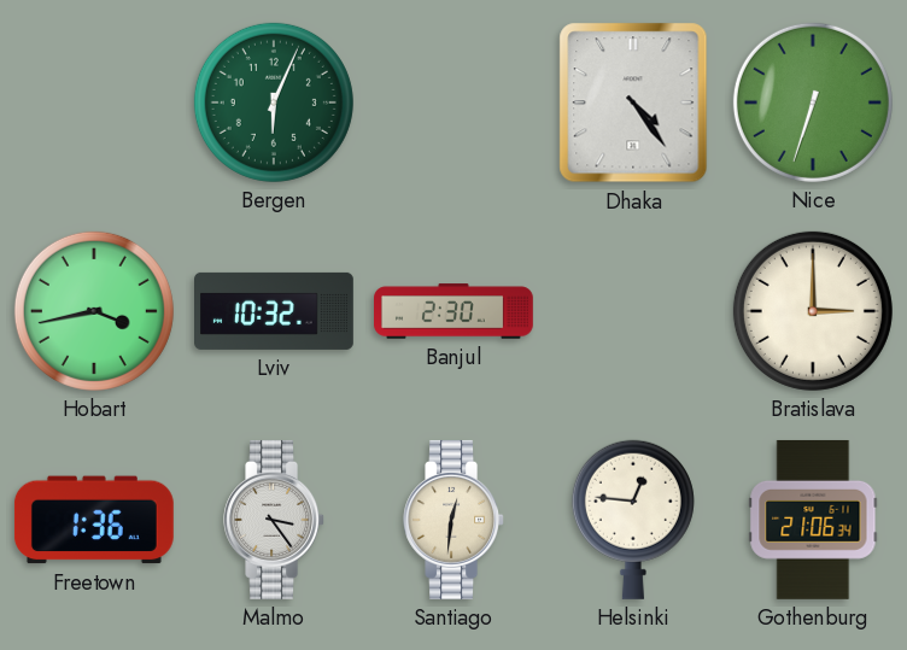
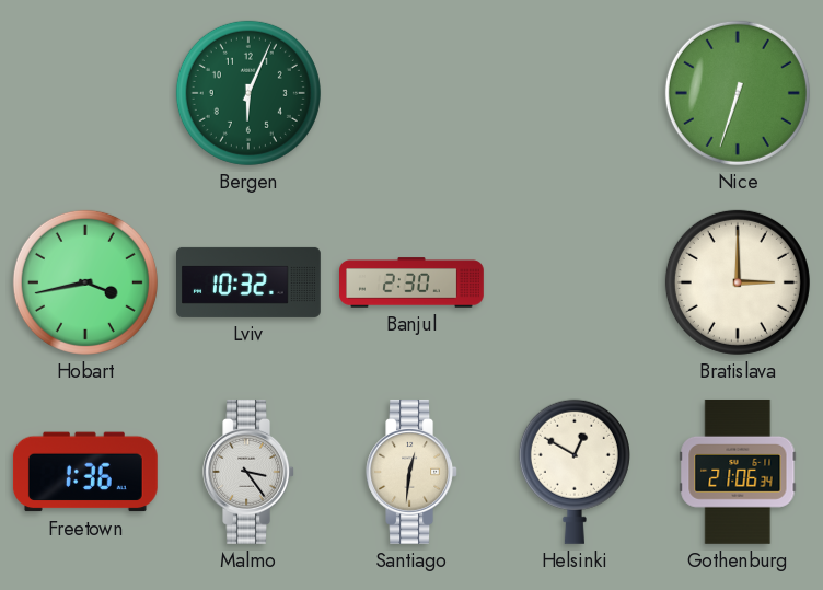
Dhaka: 4:24 -> none (633, 103)
Helsinki: 12:46 -> 12:50 (575, 472)
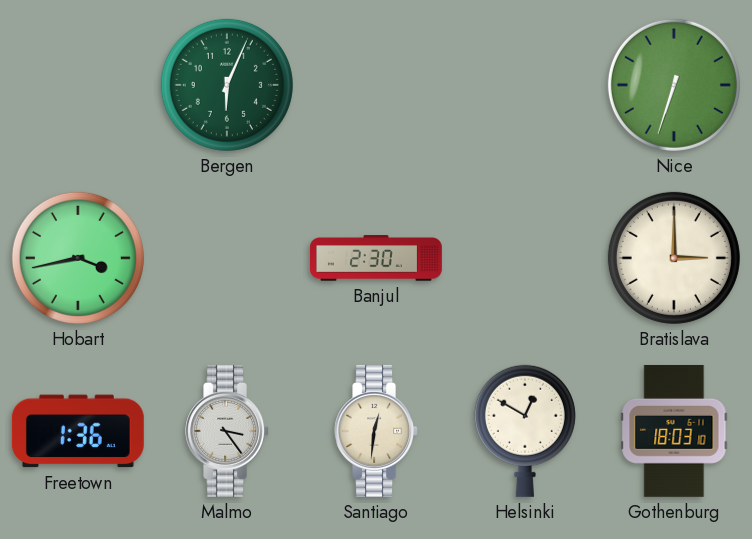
Lviv: 10:32 -> none (250, 282)
Gothenburg: 21:06 -> 18:03 (674, 431)
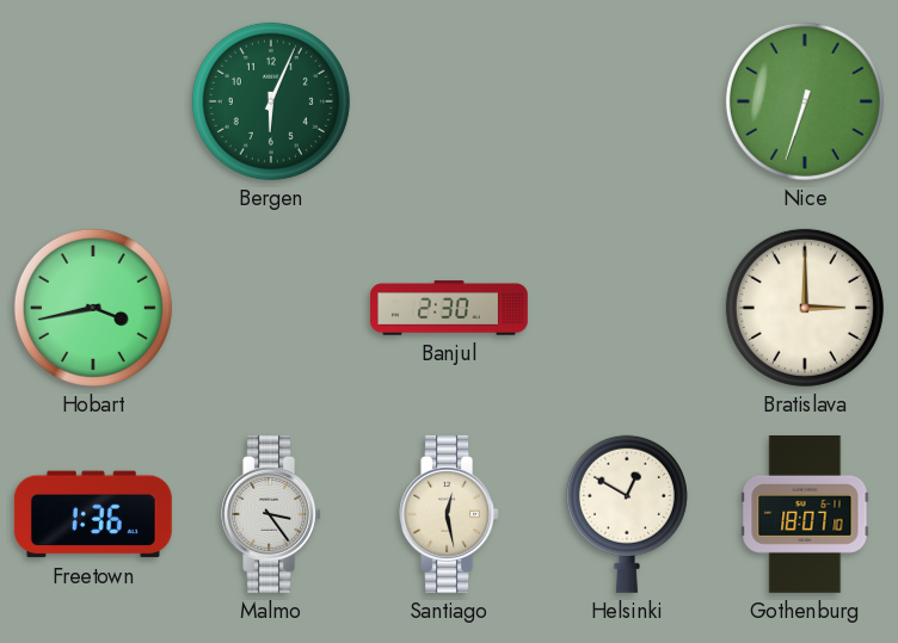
Santiago: 12:31 -> 12:28 (449, 514)
Gothenburg: 18:03 -> 18:07 (805, 514)
